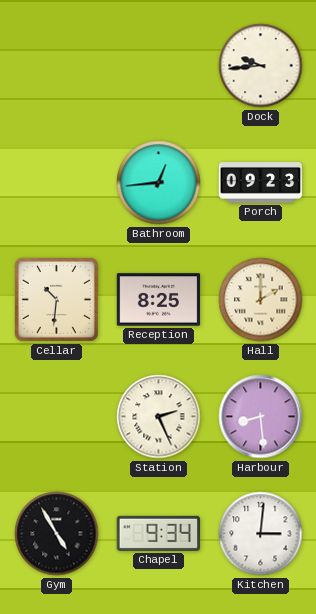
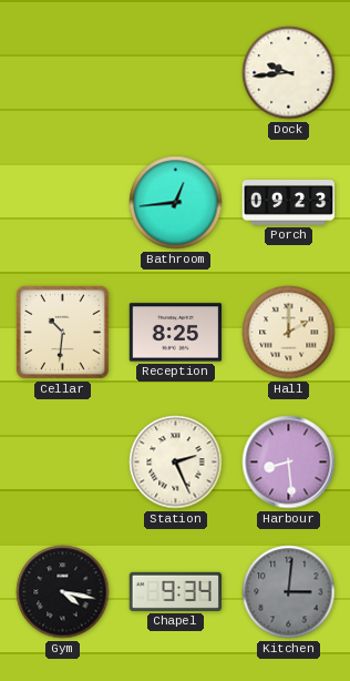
Gym: 4:55 -> 4:17 (63, 592)
Kitchen dial: white -> grey (289, 592)
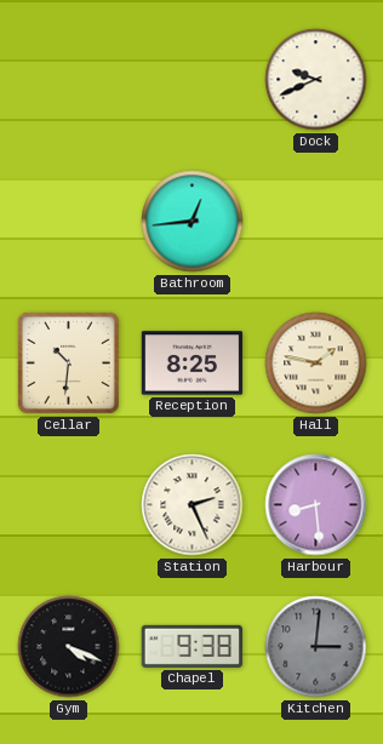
Dock: 9:44 -> 9:41 (316, 80)
Porch: 09:23 -> none (289, 203)
Hall: 2:00 -> 1:47 (316, 364)
Gym: 4:17 -> 4:19 (69, 647)
Chapel: 9:34 -> 9:38 (191, 646)
